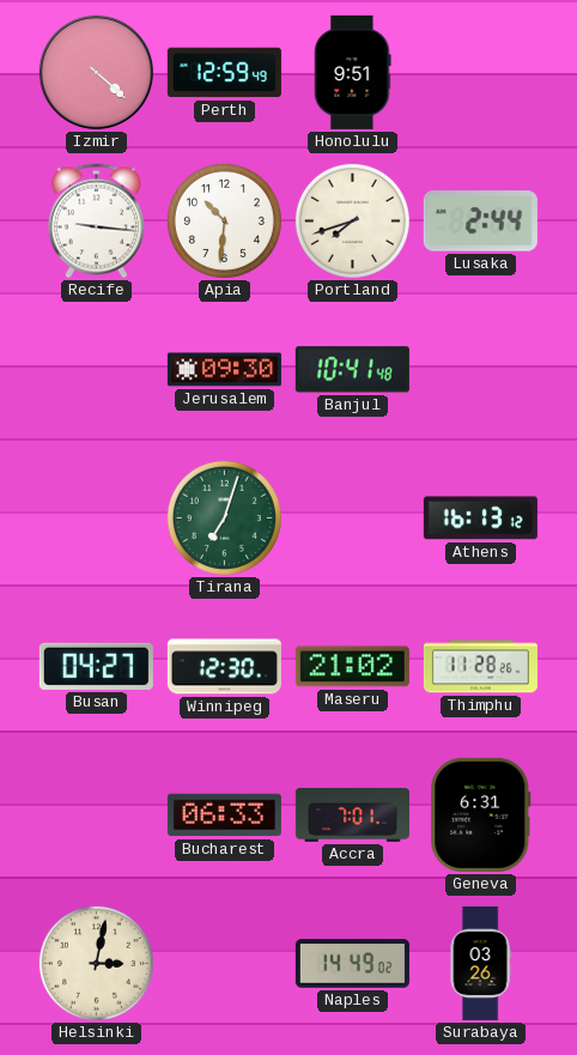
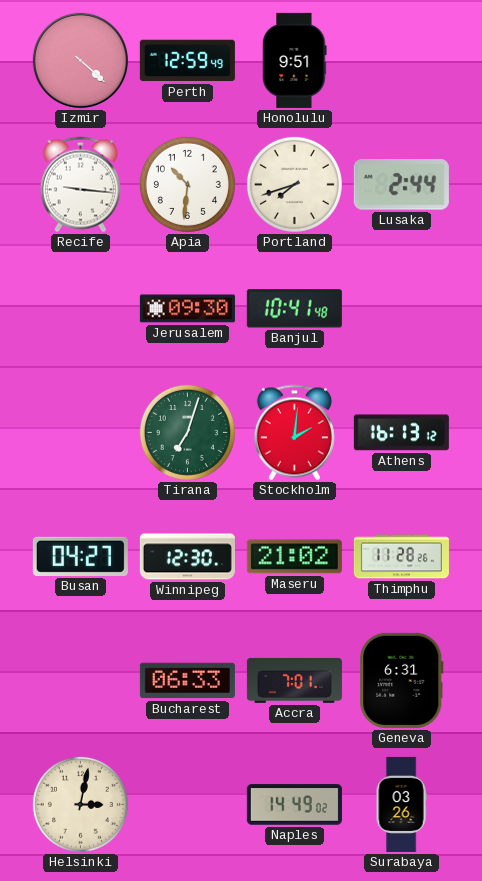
Stockholm: none -> 2:01 (294, 433)
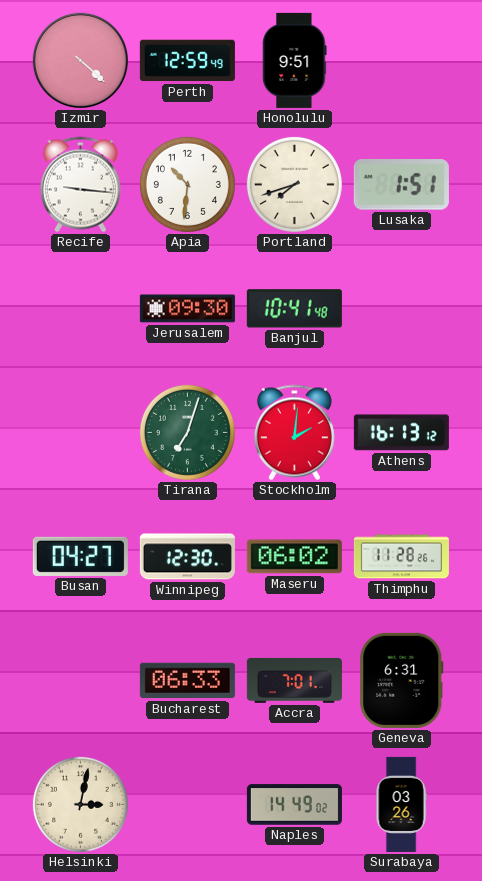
Lusaka: 2:44 -> 1:51 (401, 185)
Maseru: 21:02 -> 06:02 (294, 557)
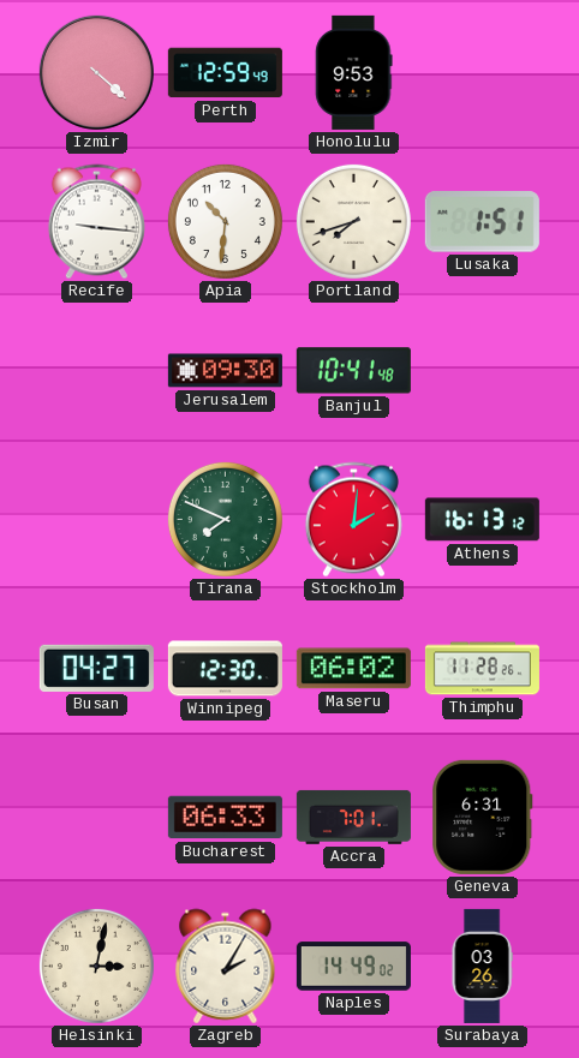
Honolulu: 9:51 -> 9:53 (354, 72)
Tirana: 7:03 -> 7:49 (225, 519)
Zagreb: none -> 2:05 (226, 967)
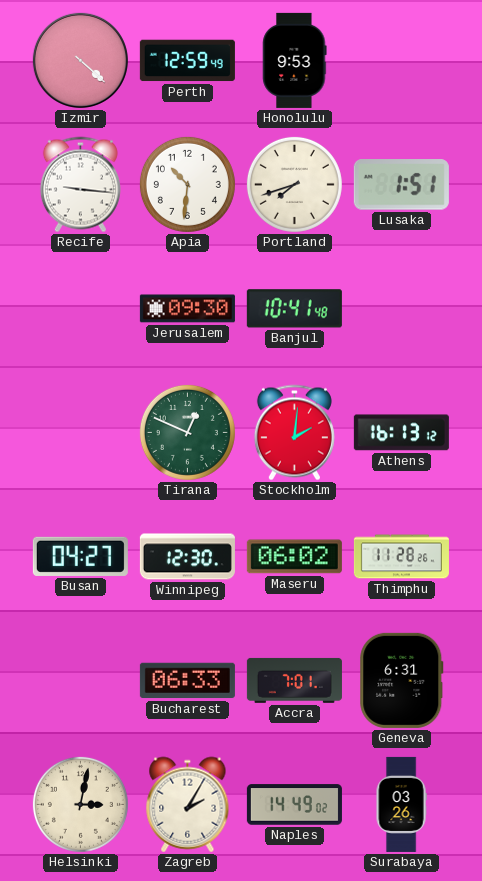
Tirana: 7:49 -> 12:49 (187, 432)
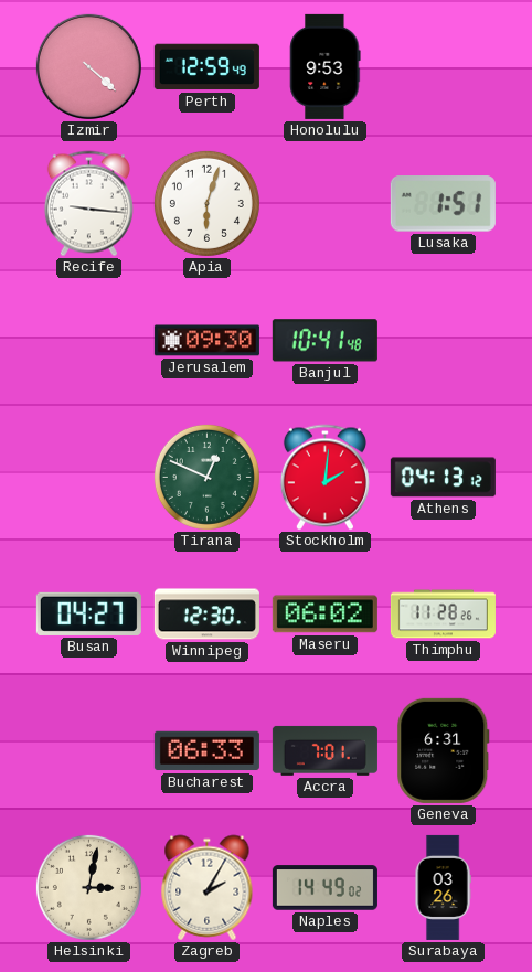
Apia: 10:31 -> 6:03 (206, 203)
Portland: 7:42 -> none (294, 184)
Athens: 16:13 -> 04:13 (443, 478)
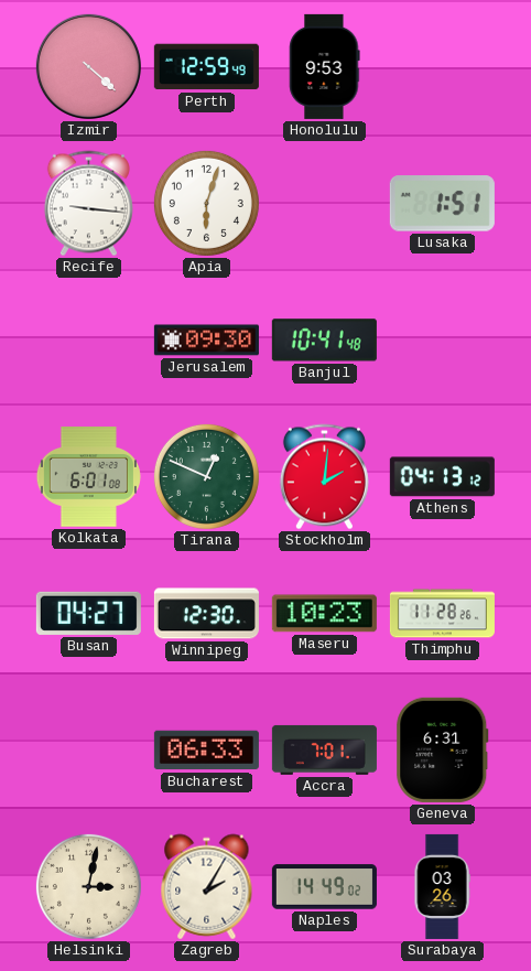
Kolkata: none -> 6:01 (88, 477)
Maseru: 06:02 -> 10:23 (324, 614)
